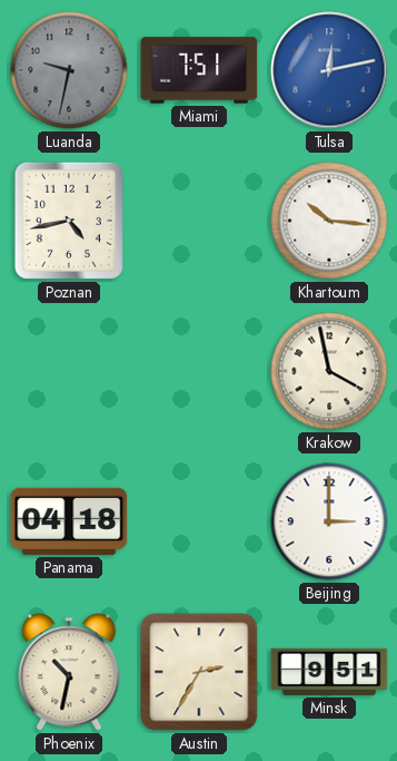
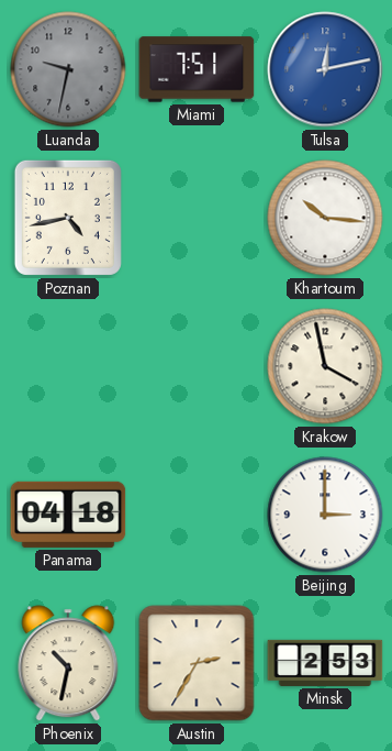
Minsk: 9:51 -> 2:53 (325, 663)
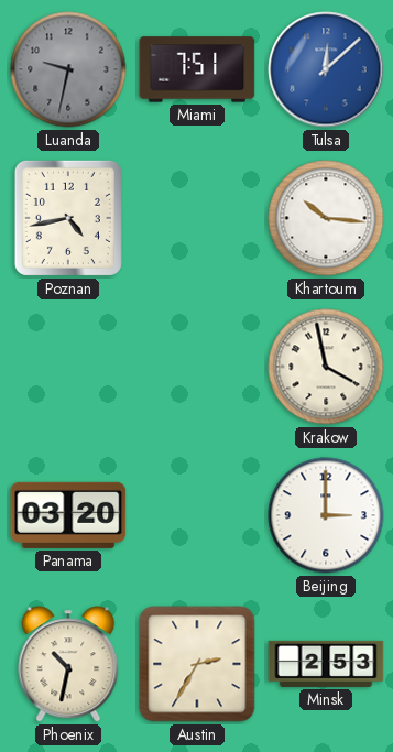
Tulsa: 12:13 -> 12:08 (326, 69)
Panama: 04:18 -> 03:20 (68, 515)
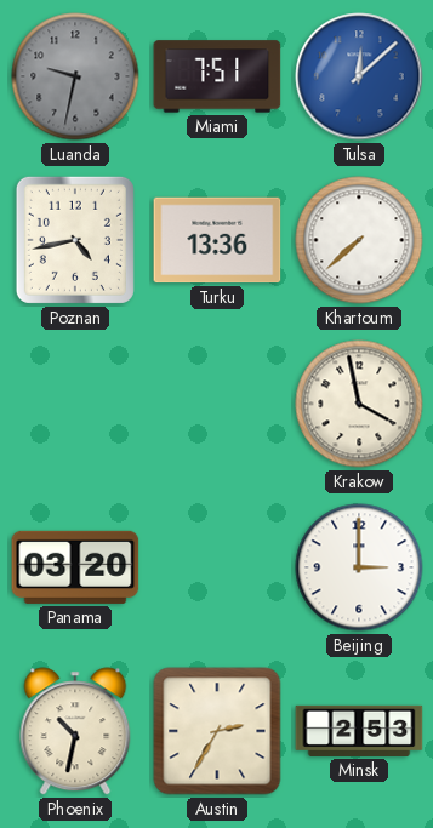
Turku: none -> 13:36 (217, 240)
Khartoum: 10:16 -> 7:38 (359, 240)
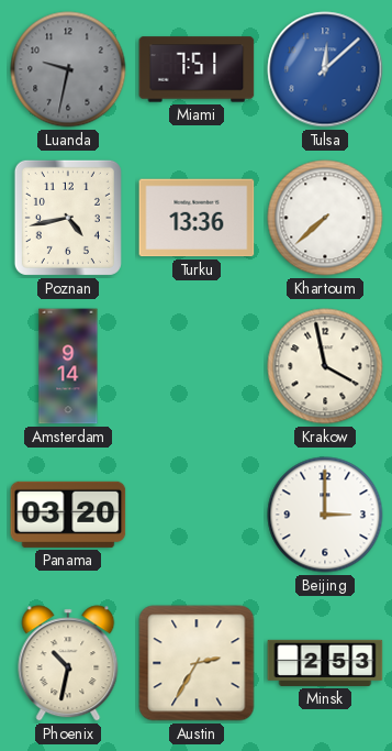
Amsterdam: none -> 9:14 (68, 366)
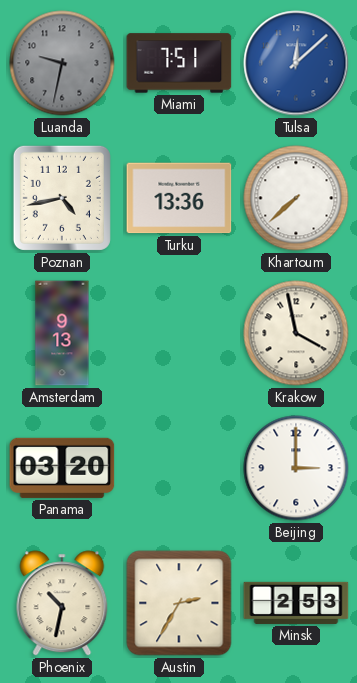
Amsterdam: 9:14 -> 9:13 (62, 333)
